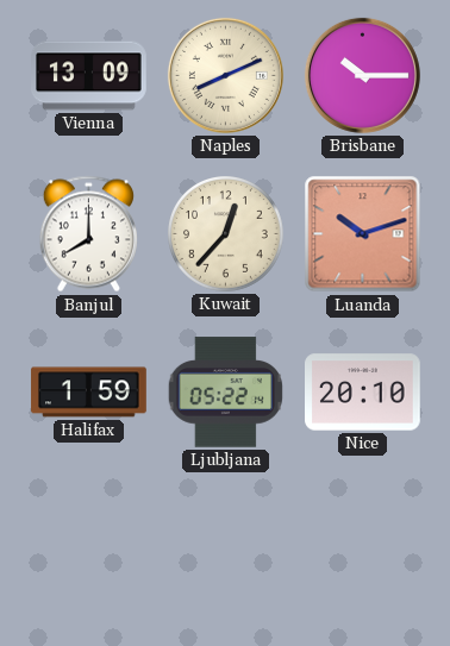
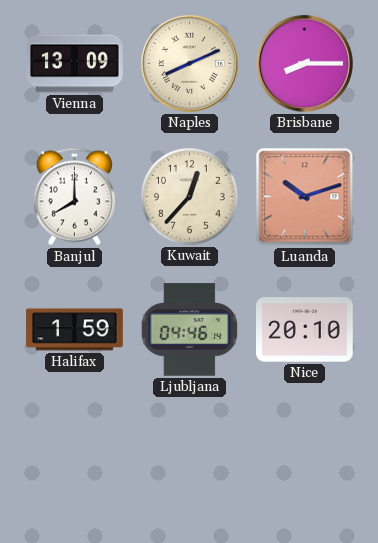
Brisbane: 10:15 -> 8:15 (304, 63)
Ljubljana: 05:22 -> 04:46 (189, 330)
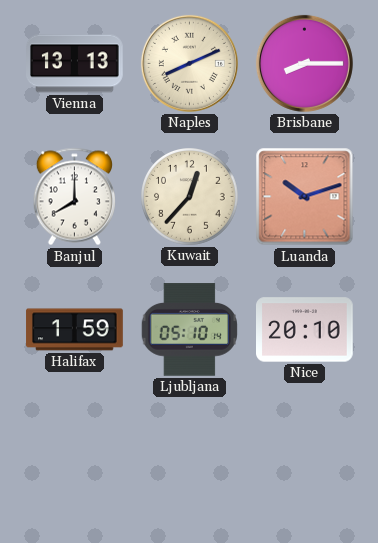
Vienna: 13:09 -> 13:13 (75, 64)
Ljubljana: 04:46 -> 05:10 (189, 330)
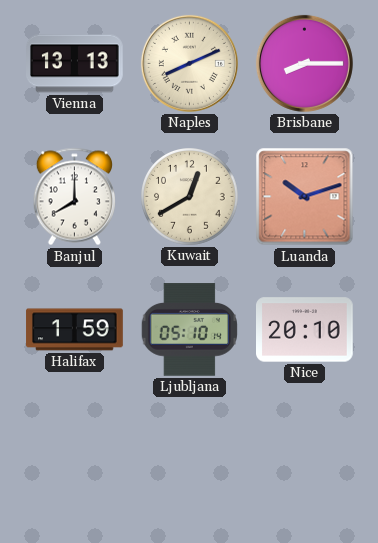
Kuwait: 12:37 -> 12:40 (190, 197)
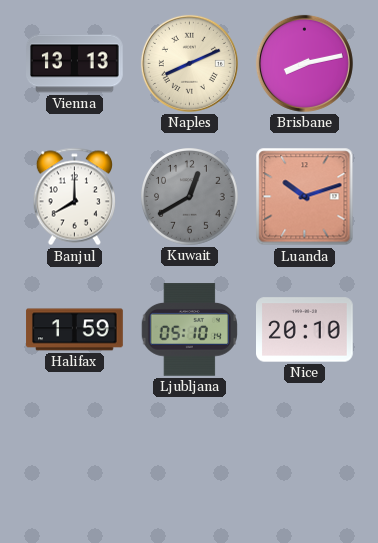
Brisbane: 8:15 -> 8:13 (304, 63)
Kuwait dial: cream -> grey (190, 197)
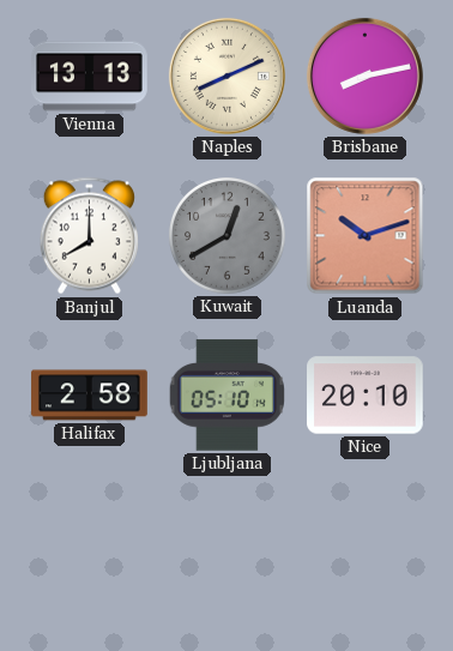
Halifax: 1:59 -> 2:58 (90, 396)
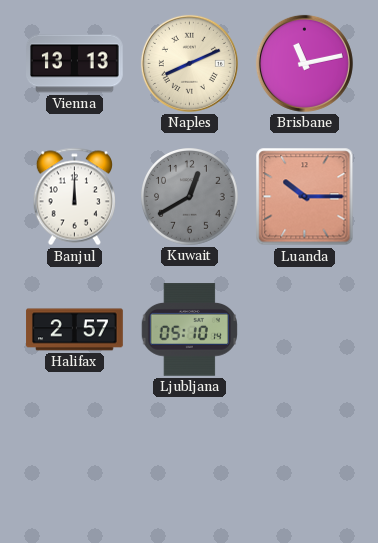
Brisbane: 8:13 -> 11:13 (304, 63)
Banjul: 8:00 -> 12:00 (74, 197)
Luanda: 10:12 -> 10:15 (305, 197)
Halifax: 2:58 -> 2:57 (75, 330)
Nice: 20:10 -> none (366, 396)
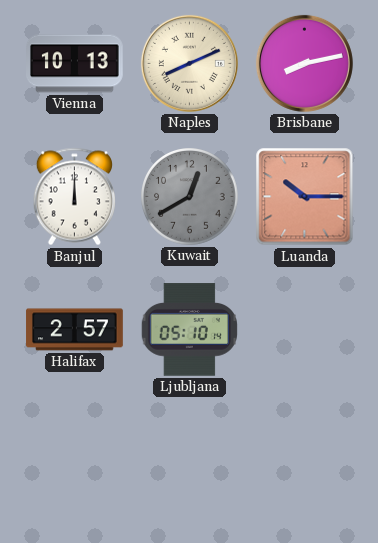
Vienna: 13:13 -> 10:13 (75, 64)
Brisbane: 11:13 -> 8:13 (304, 63)
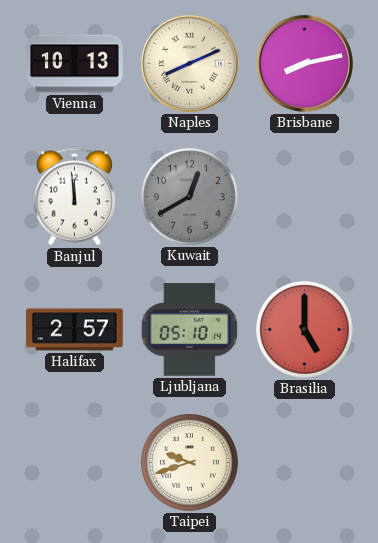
Banjul: 12:00 -> 11:59 (74, 197)
Luanda: 10:15 -> none (305, 197)
Brasilia: none -> 5:00 (305, 330)
Taipei: none -> 9:42 (190, 463)
